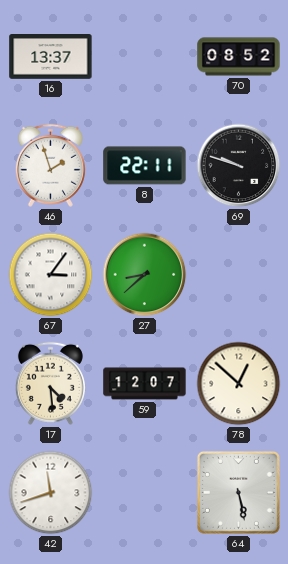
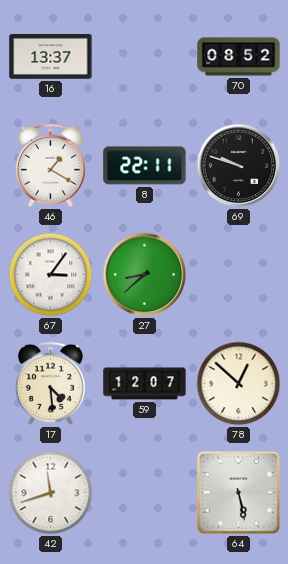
46: 1:57 -> 1:20 (50, 165)
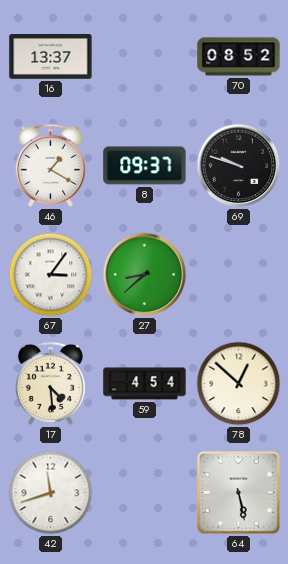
8: 22:11 -> 09:37 (145, 166)
59: 12:07 -> 4:54 (145, 384)
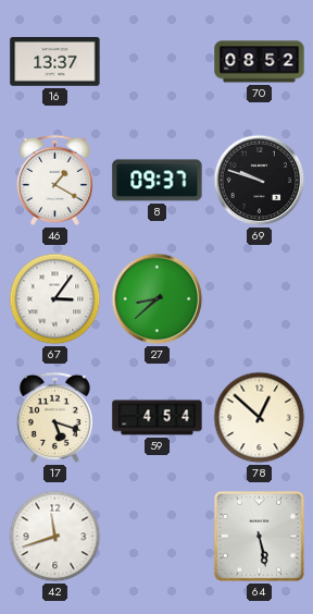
17: 4:29 -> 5:18 (54, 417)
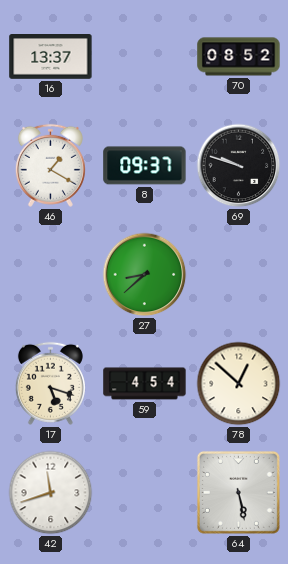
67: 3:06 -> none (55, 299)
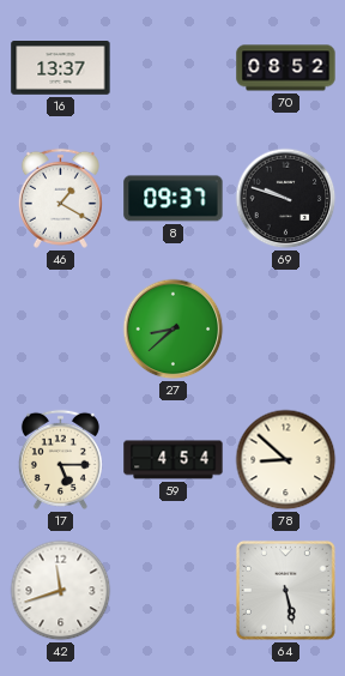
17: 5:18 -> 5:15 (60, 459)
78: 12:52 -> 8:52 (286, 460)
